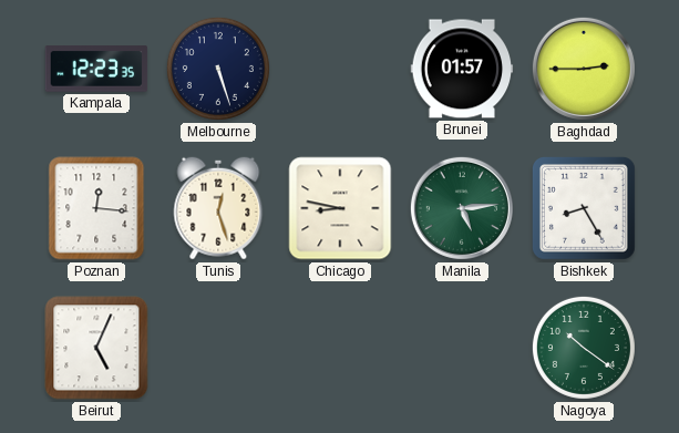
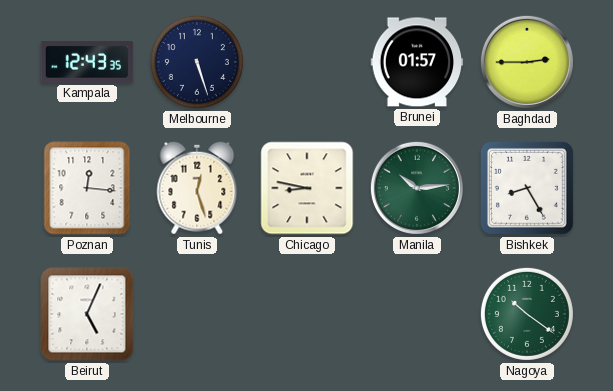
Kampala: 12:23 -> 12:43 (87, 62)
Manila: 5:14 -> 10:14 (417, 188)
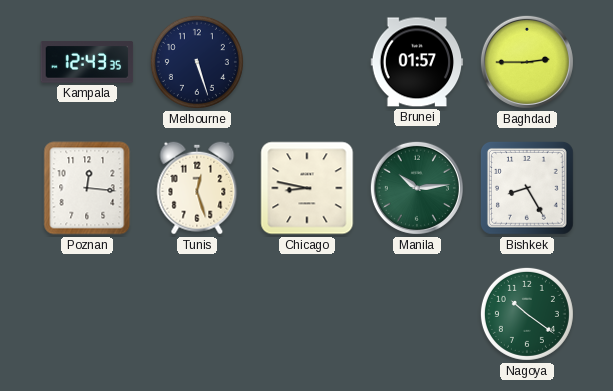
Beirut: 5:04 -> none (87, 314)
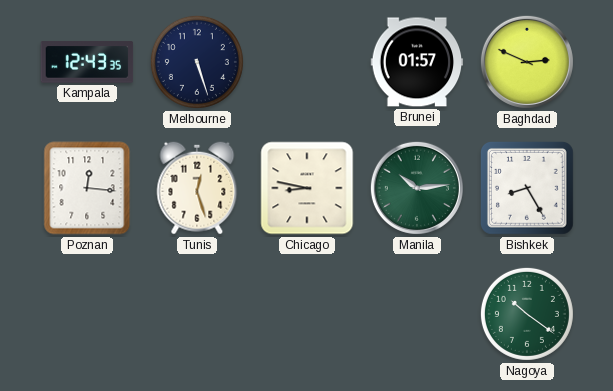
Baghdad: 2:45 -> 2:49 (527, 62)
